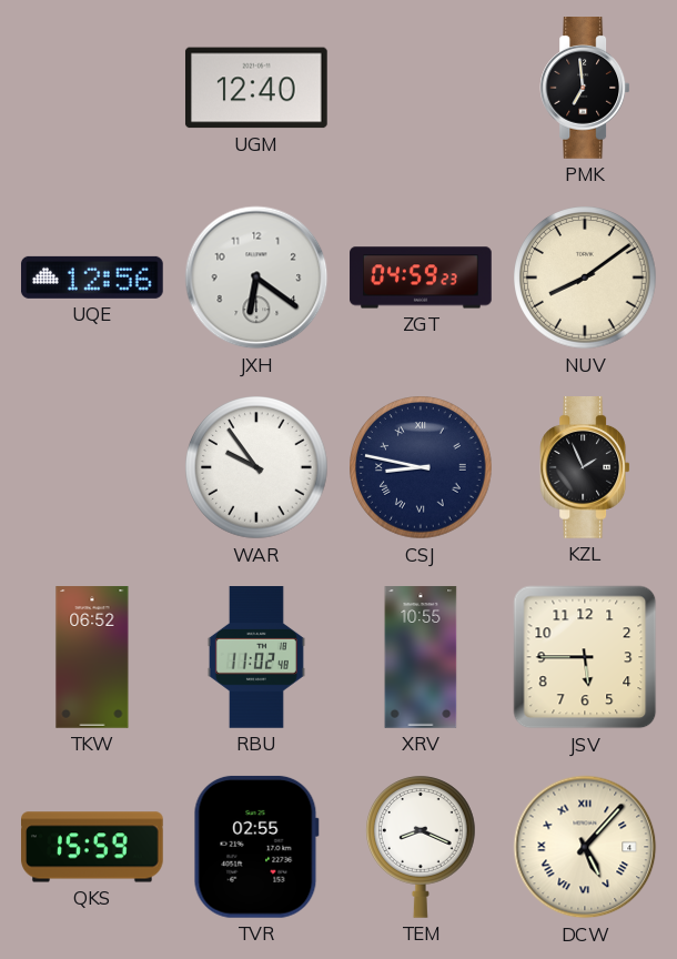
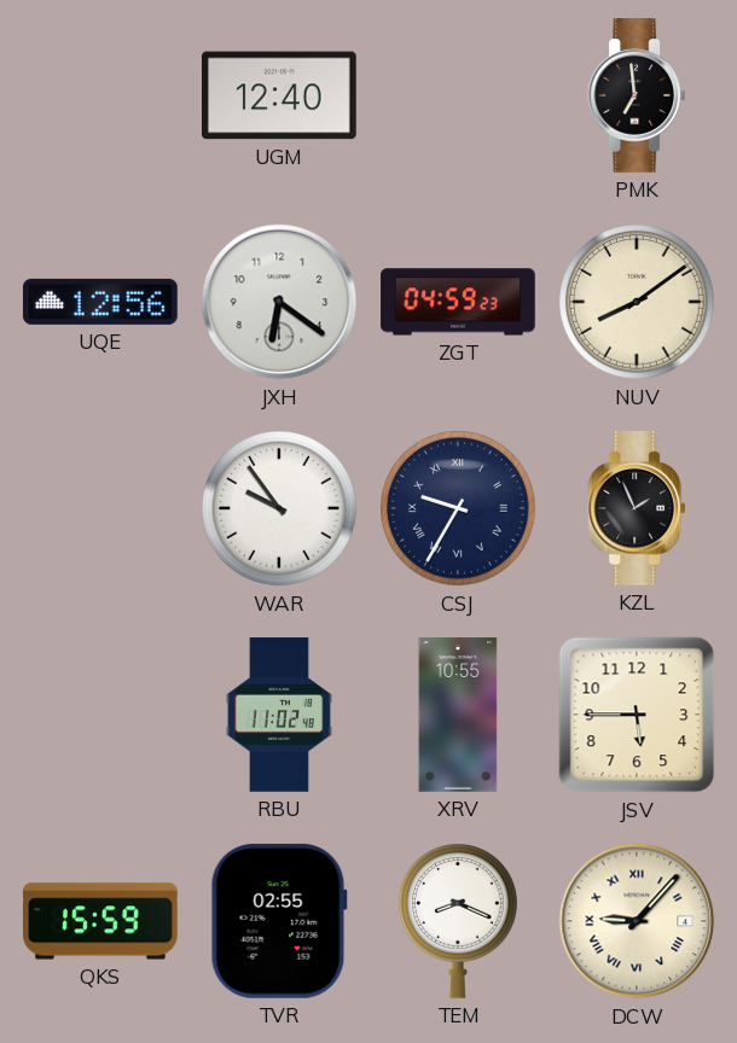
CSJ: 8:47 -> 9:35 (458, 508)
TKW: 06:52 -> none (92, 657)
DCW: 5:07 -> 9:07 (637, 921)
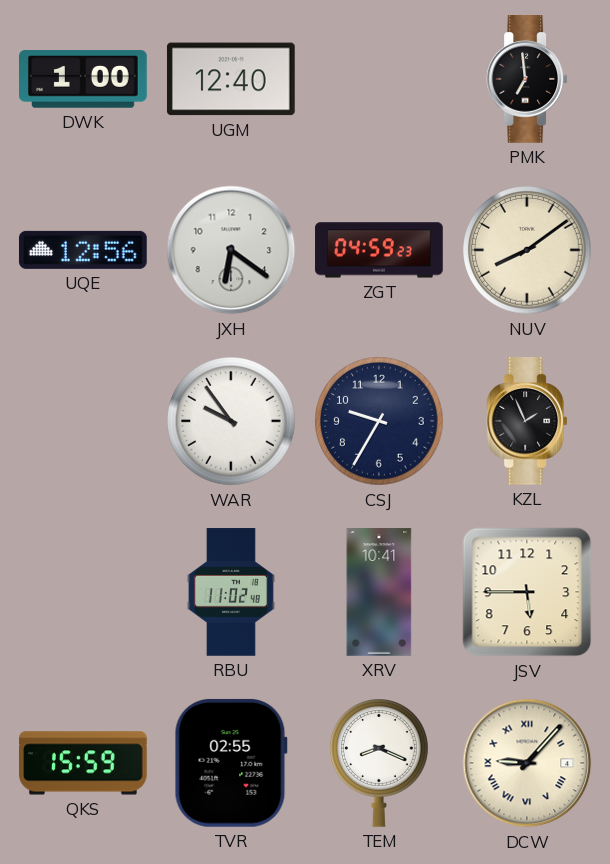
DWK: none -> 1:00 (83, 79)
CSJ numerals: Roman -> Arabic (379, 421)
XRV: 10:55 -> 10:41 (379, 592)
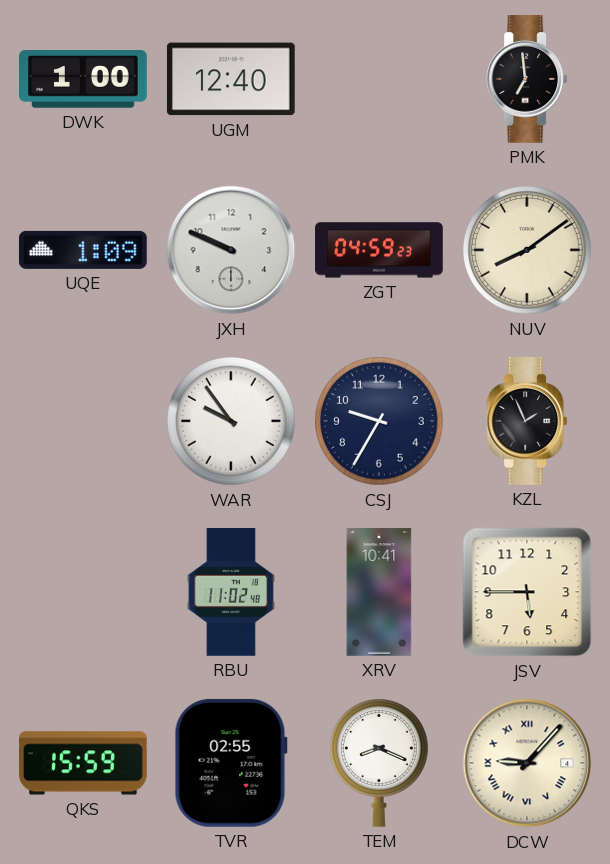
UQE: 12:56 -> 1:09 (83, 250)
JXH: 6:21 -> 9:49 (231, 250)
